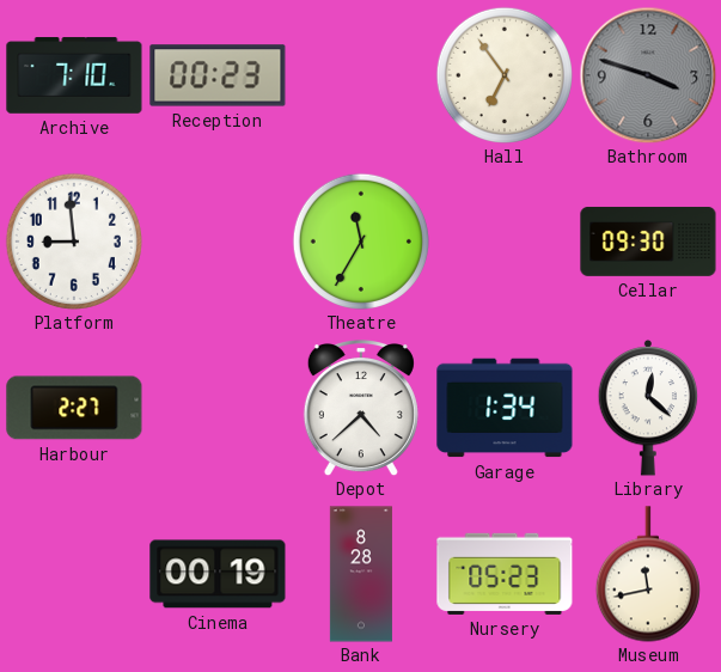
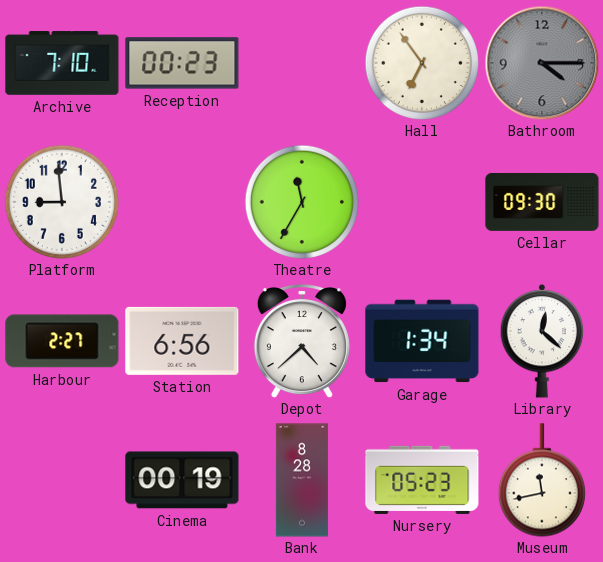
Bathroom: 3:48 -> 4:15 (542, 63)
Station: none -> 6:56 (182, 341)
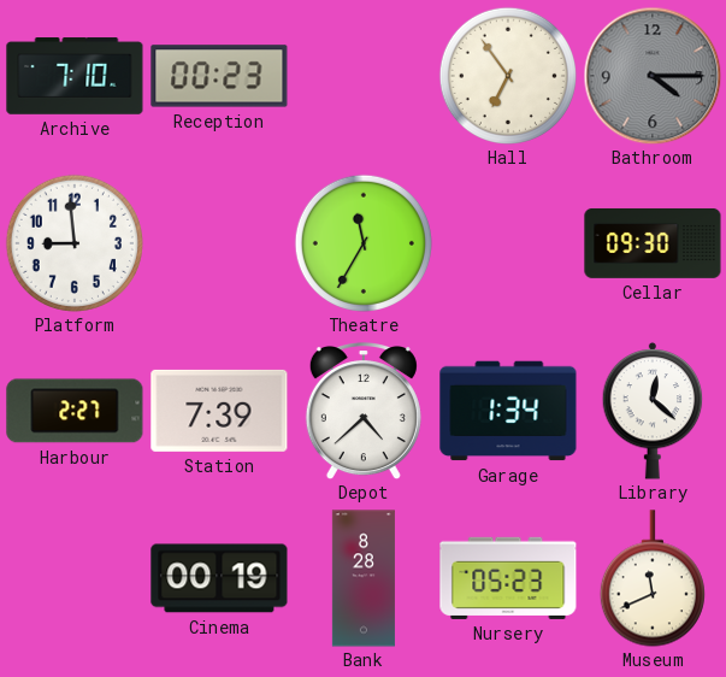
Station: 6:56 -> 7:39 (219, 411)
Museum: 11:43 -> 11:41 (653, 578)
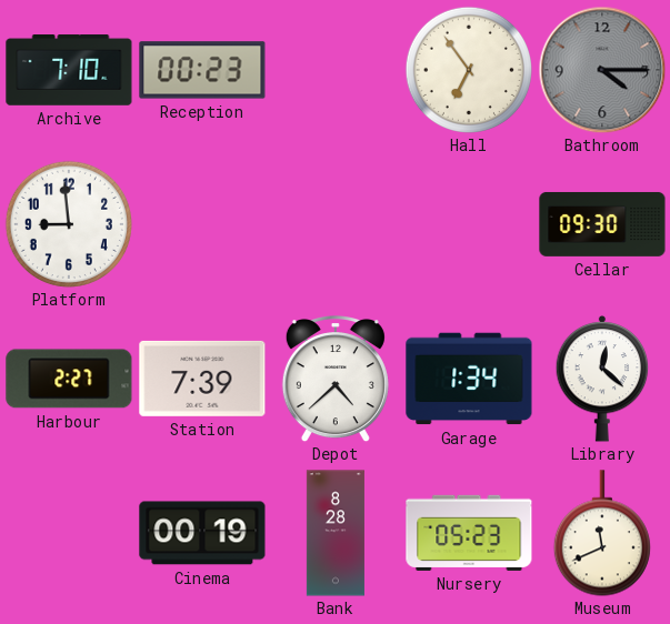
Theatre: 11:35 -> none (364, 243)
